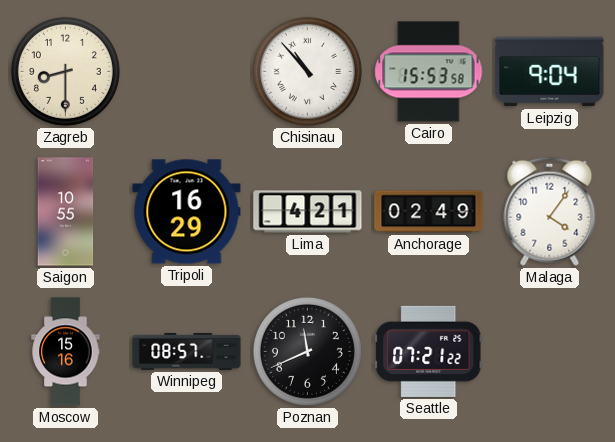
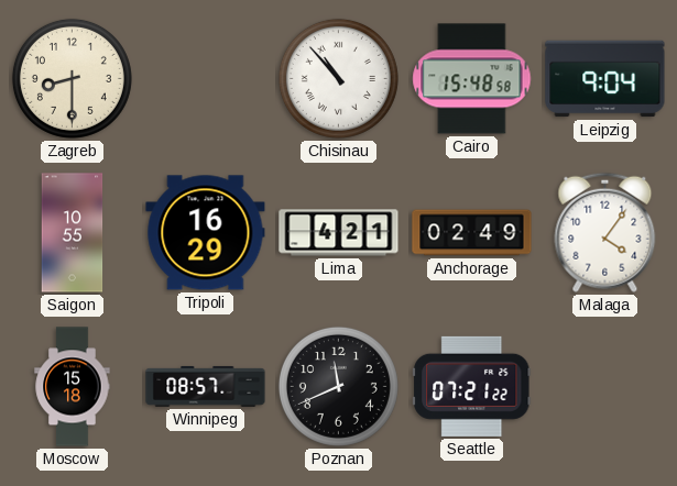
Cairo: 15:53 -> 15:48 (472, 79)
Moscow: 15:16 -> 15:18 (73, 387)
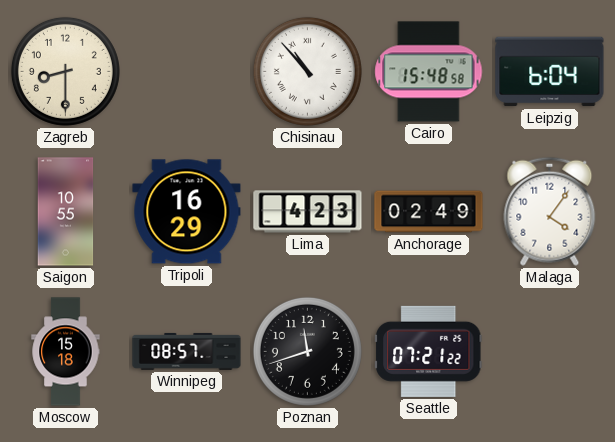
Leipzig: 9:04 -> 6:04 (550, 72)
Lima: 4:21 -> 4:23 (308, 212)
Poznan: 11:41 -> 11:42 (307, 351)
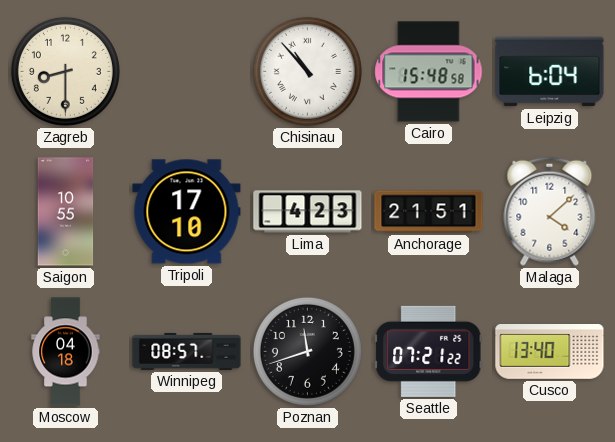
Tripoli: 16:29 -> 17:10 (187, 212)
Anchorage: 02:49 -> 21:51 (429, 212)
Malaga: 4:06 -> 4:08 (550, 211)
Moscow: 15:18 -> 04:18 (66, 352)
Cusco: none -> 13:40 (550, 352)
